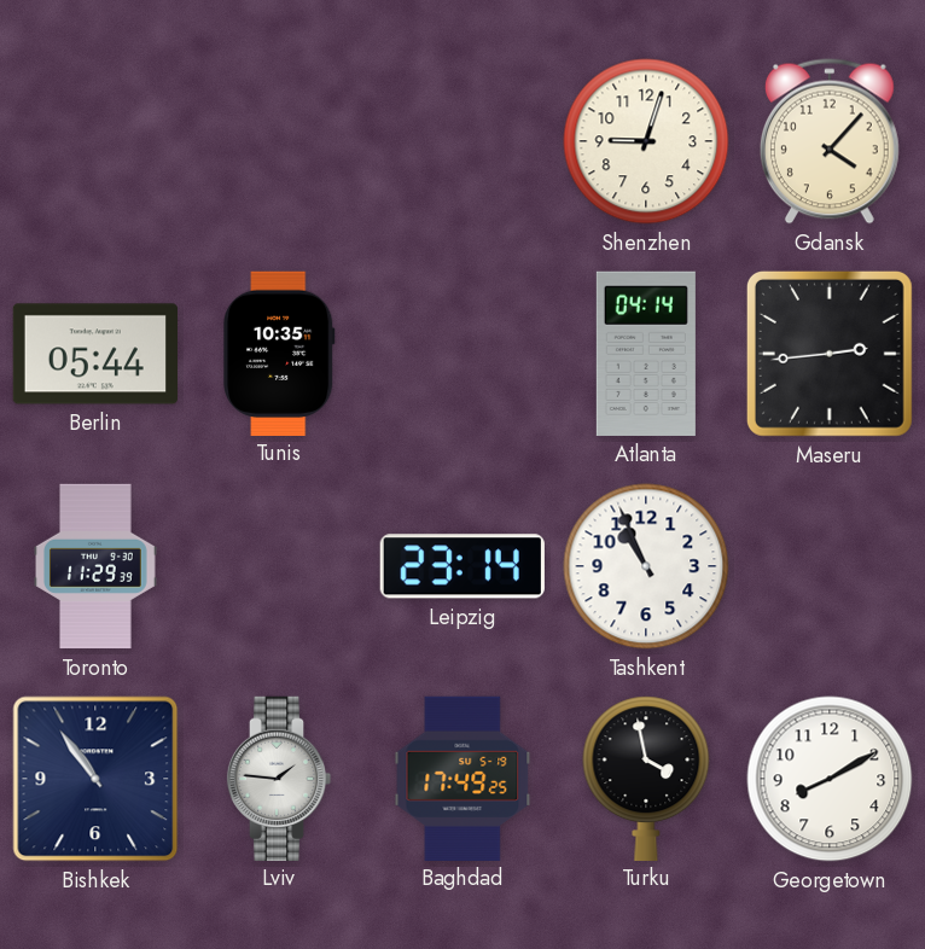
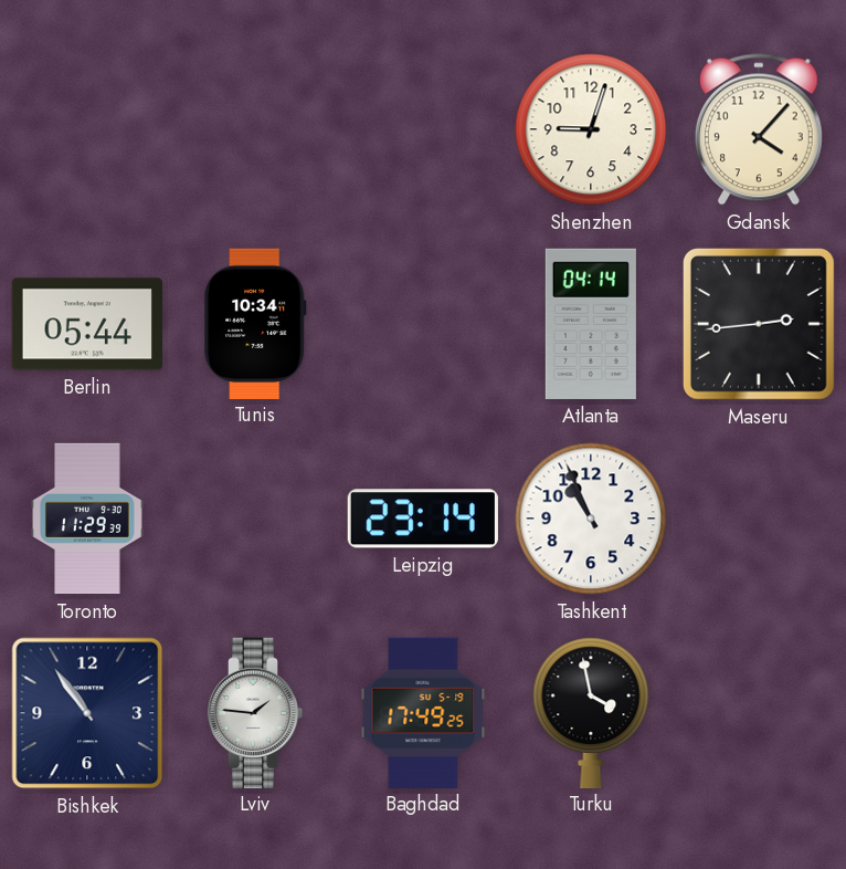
Tunis: 10:35 -> 10:34 (255, 323)
Georgetown: 8:10 -> none (830, 779)
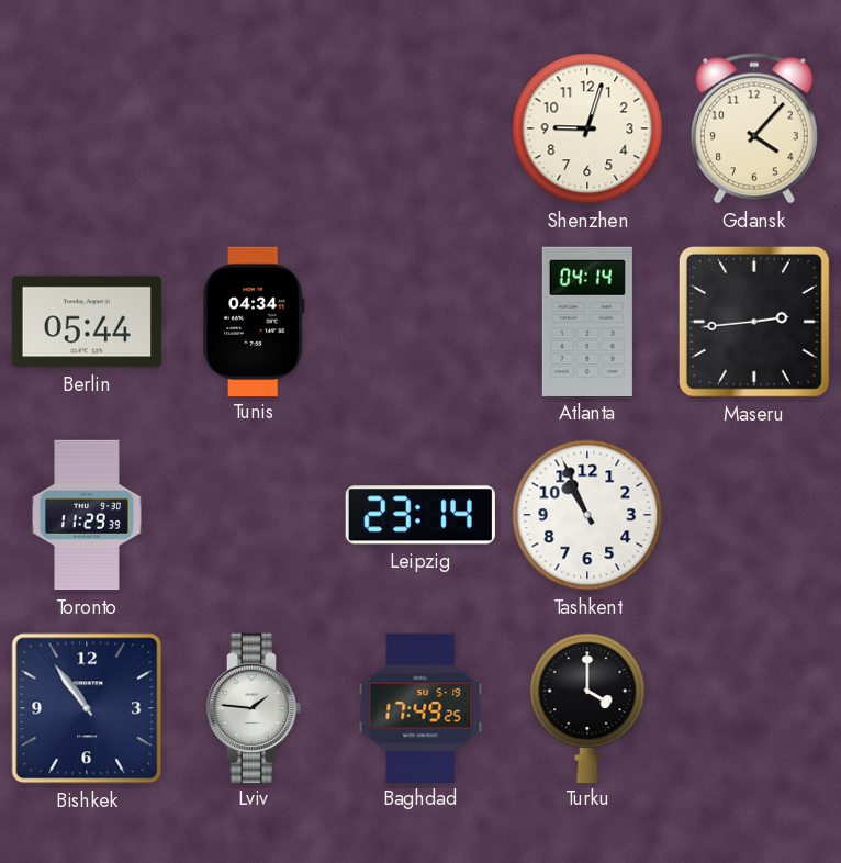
Tunis: 10:34 -> 04:34 (254, 321)
Turku: 3:58 -> 4:00 (587, 707)
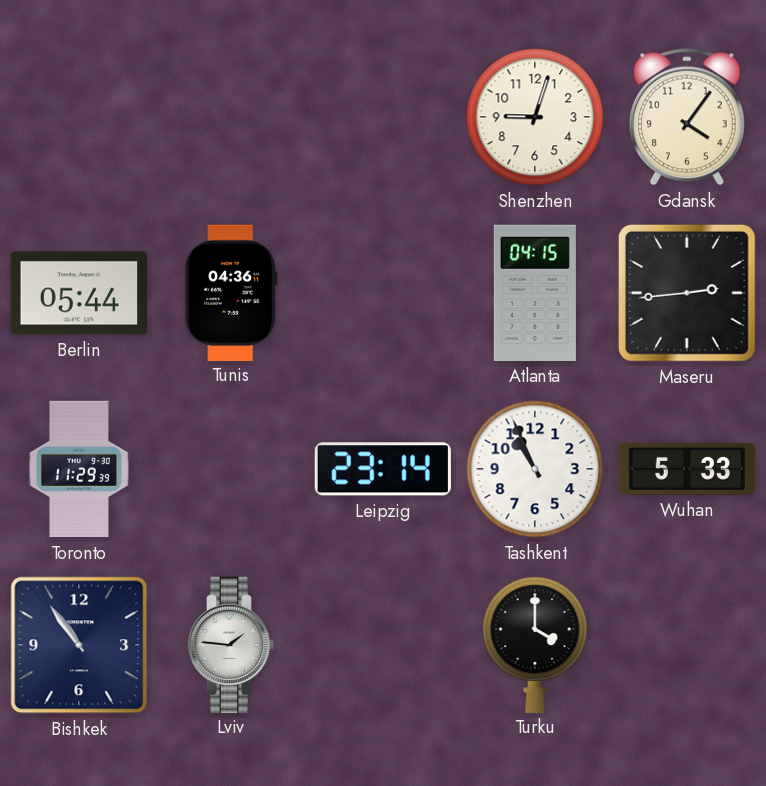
Gdansk: 4:07 -> 4:06 (687, 117)
Tunis: 04:34 -> 04:36 (231, 292)
Atlanta: 04:14 -> 04:15 (535, 293)
Wuhan: none -> 5:33 (686, 469)
Baghdad: 17:49 -> none (420, 707)
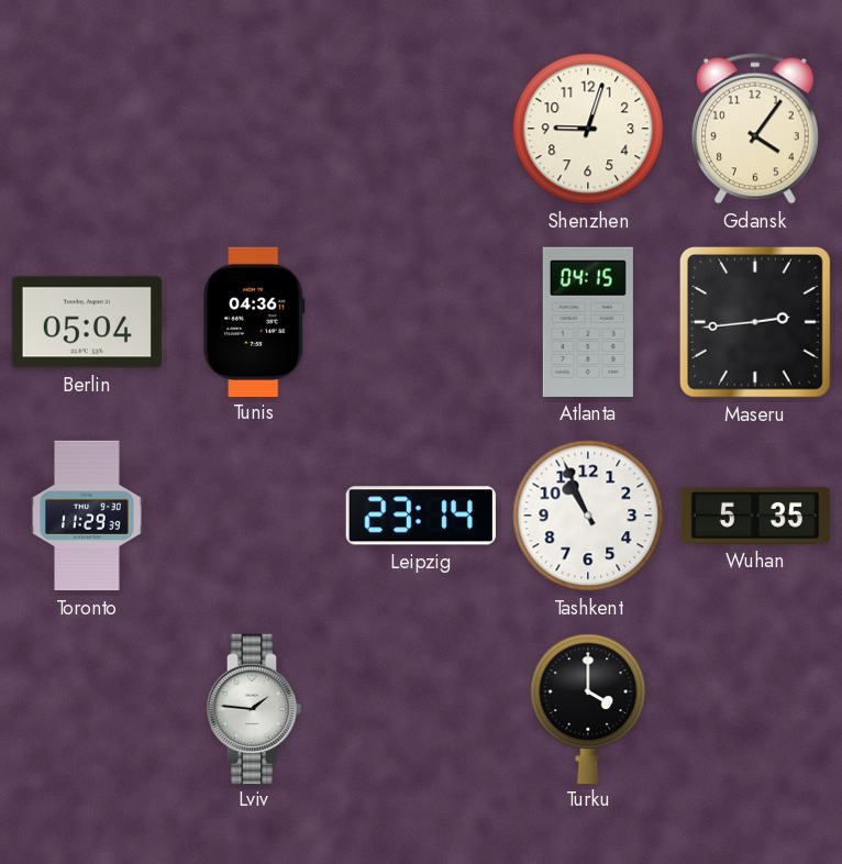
Berlin: 05:44 -> 05:04 (86, 322)
Wuhan: 5:33 -> 5:35 (754, 516)
Bishkek: 10:54 -> none (79, 645)
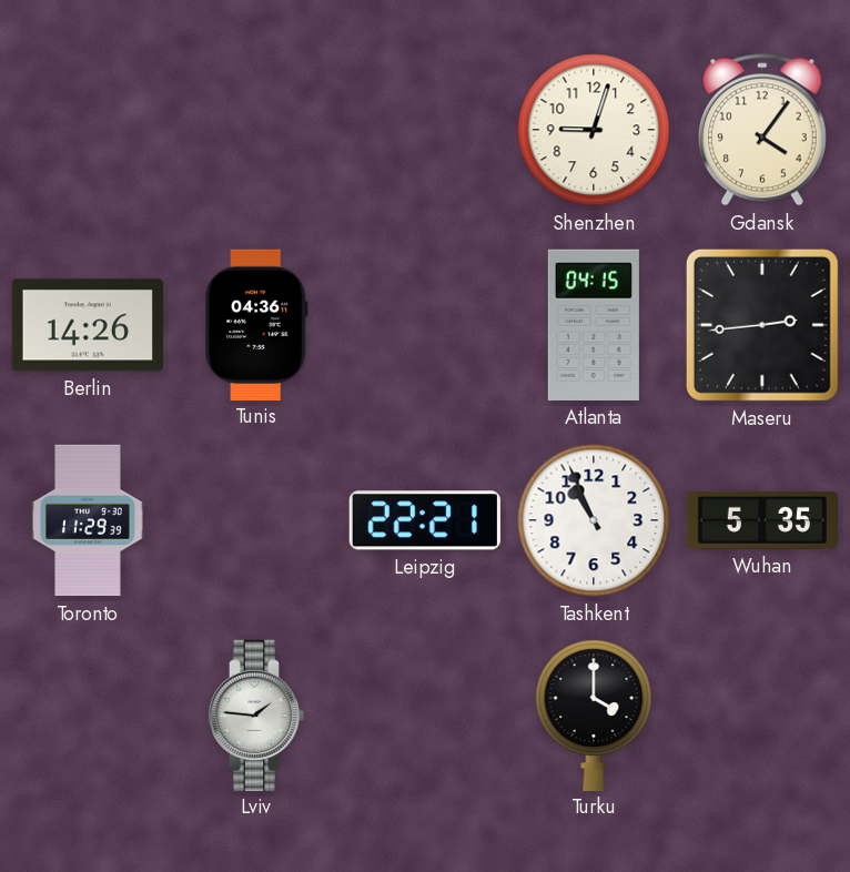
Berlin: 05:04 -> 14:26 (87, 325)
Leipzig: 23:14 -> 22:21 (425, 520)
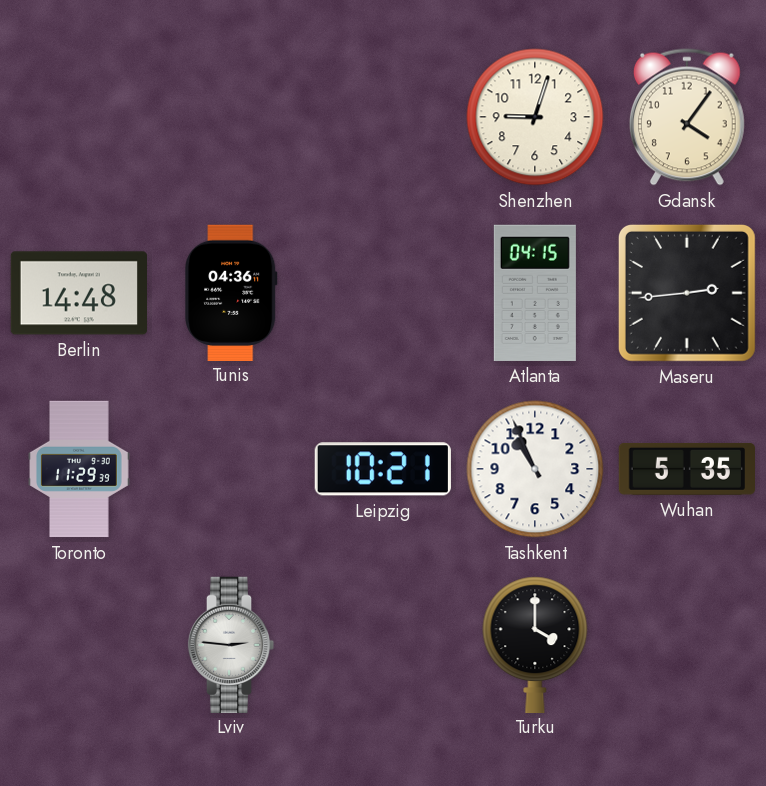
Berlin: 14:26 -> 14:48 (78, 293)
Leipzig: 22:21 -> 10:21 (383, 469)
Lviv: 1:46 -> 2:46 (231, 644)
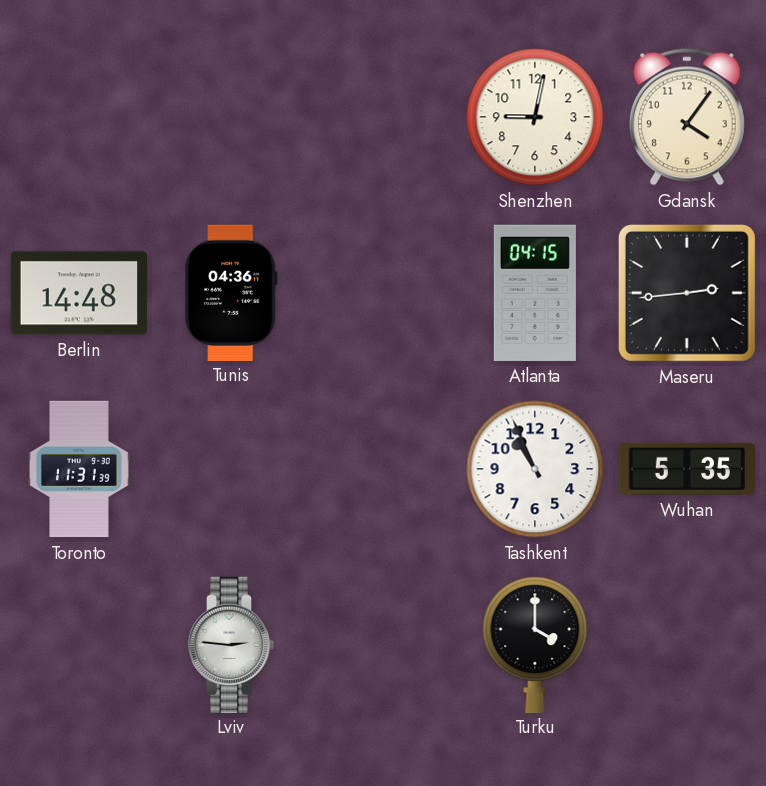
Shenzhen: 9:03 -> 9:02 (535, 117)
Toronto: 11:29 -> 11:31 (80, 469)
Leipzig: 10:21 -> none (383, 469)
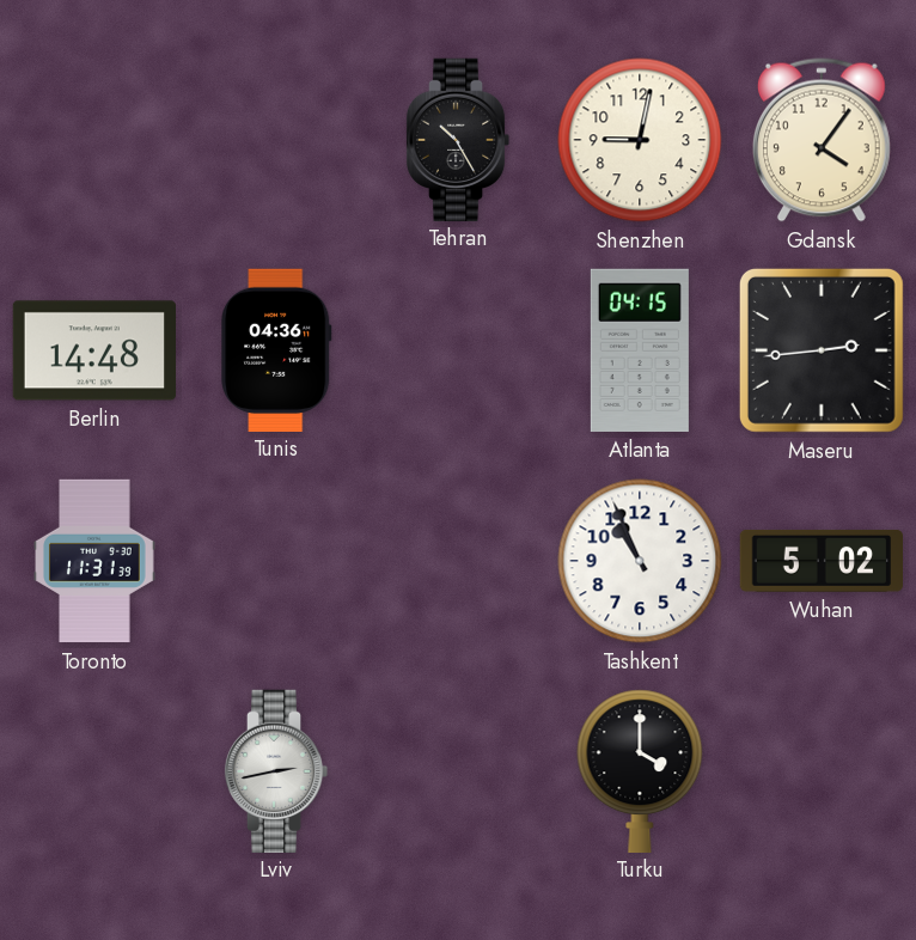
Tehran: none -> 10:25 (458, 139)
Wuhan: 5:35 -> 5:02 (820, 561)
Lviv: 2:46 -> 2:43 (276, 770)
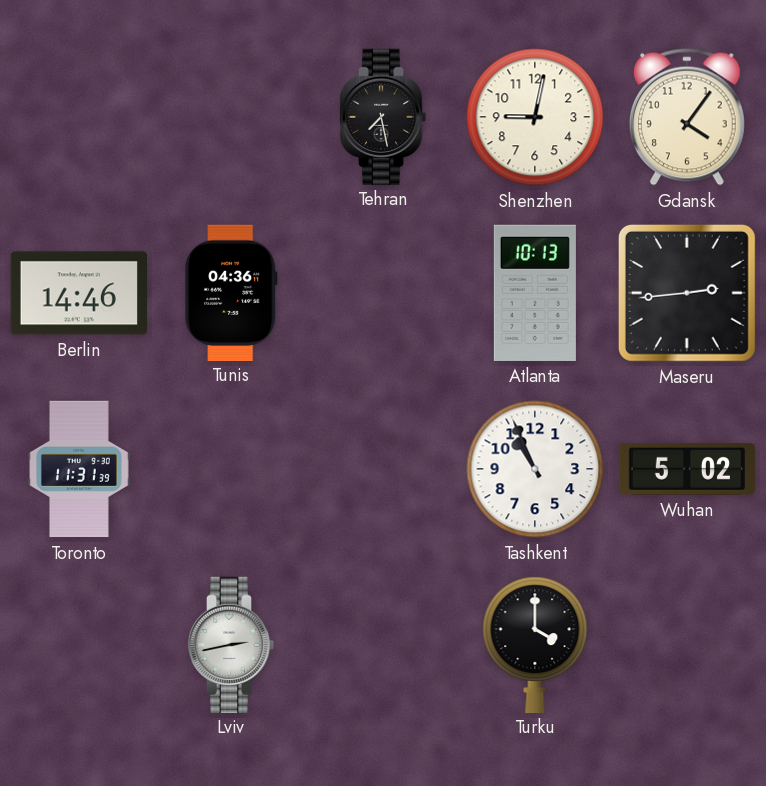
Tehran: 10:25 -> 7:28 (383, 116)
Berlin: 14:48 -> 14:46 (78, 293)
Atlanta: 04:15 -> 10:13 (535, 293)
